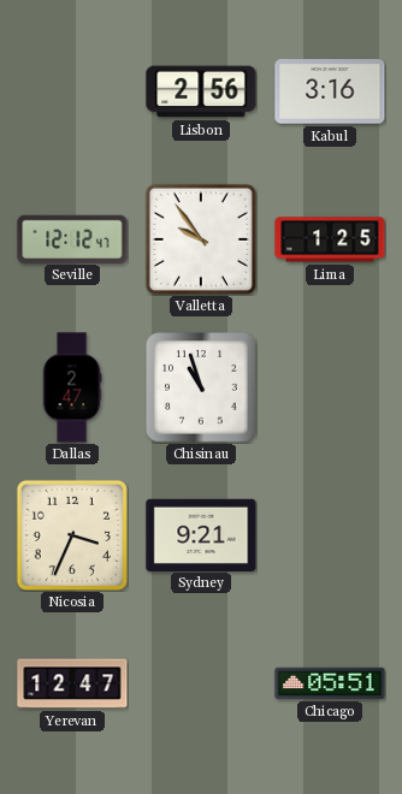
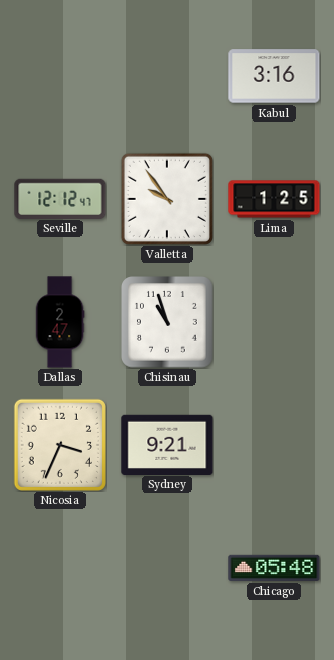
Lisbon: 2:56 -> none (201, 91)
Yerevan: 12:47 -> none (72, 683)
Chicago: 05:51 -> 05:48 (274, 568)
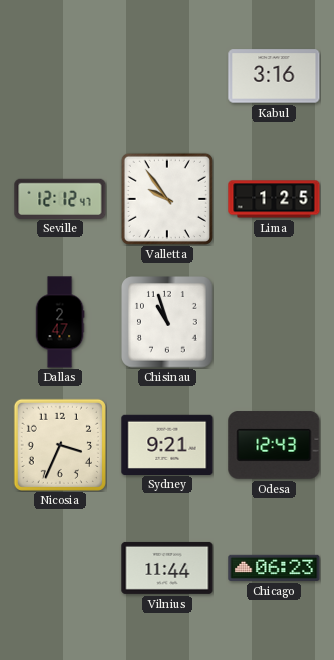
Odesa: none -> 12:43 (274, 446)
Vilnius: none -> 11:44 (167, 568)
Chicago: 05:48 -> 06:23 (274, 568)
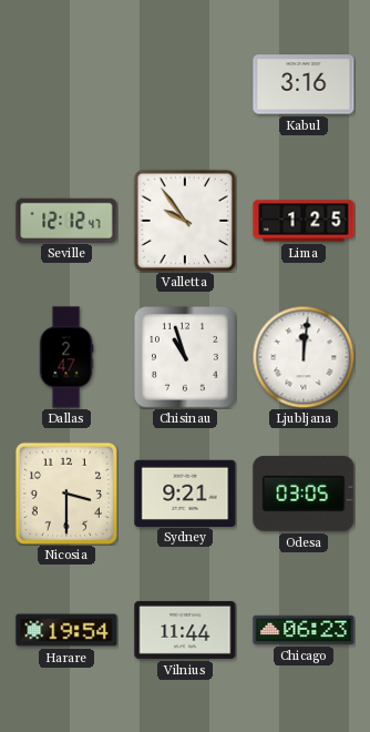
Ljubljana: none -> 12:01 (304, 357)
Nicosia: 3:34 -> 3:30 (66, 494)
Odesa: 12:43 -> 03:05 (304, 495)
Harare: none -> 19:54 (66, 630)
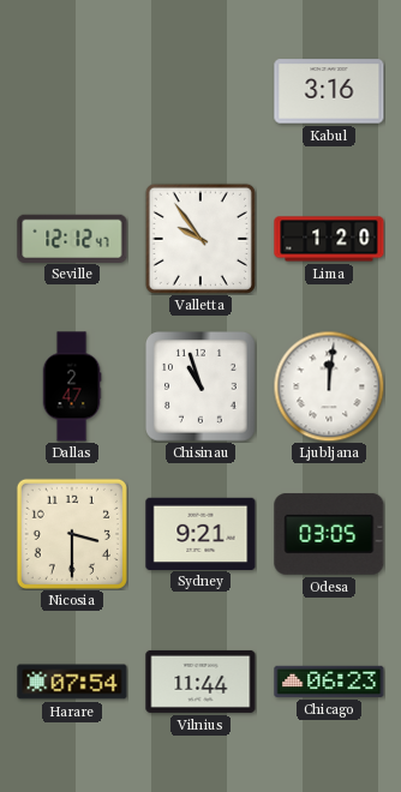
Lima: 1:25 -> 1:20 (329, 239)
Harare: 19:54 -> 07:54 (72, 682)
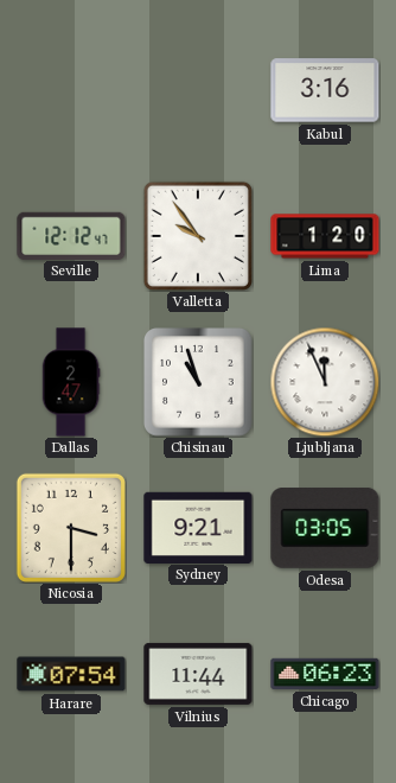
Ljubljana: 12:01 -> 11:56 (325, 382)
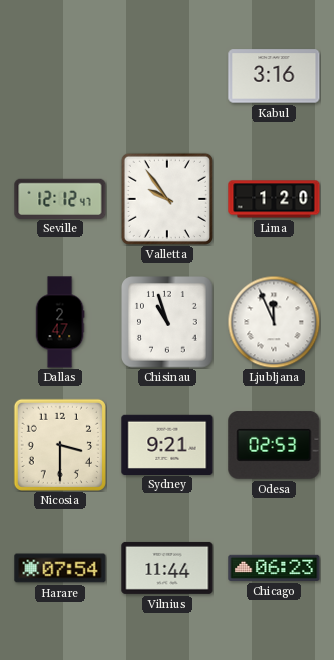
Odesa: 03:05 -> 02:53 (274, 446)
